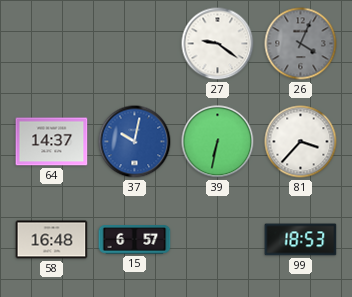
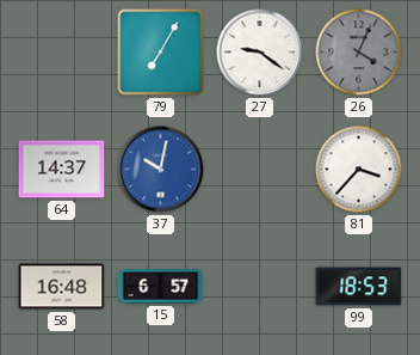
79: none -> 7:05 (161, 53)
39: 6:32 -> none (218, 142)
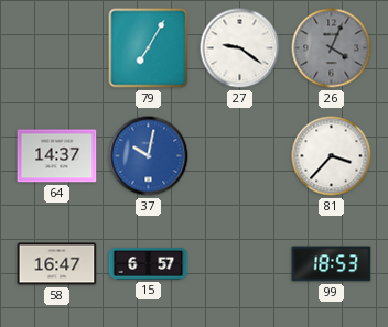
58: 16:48 -> 16:47 (57, 264)
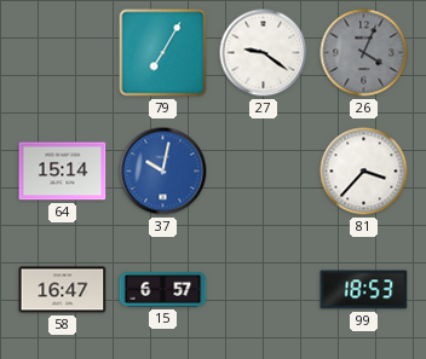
64: 14:37 -> 15:14 (63, 172)
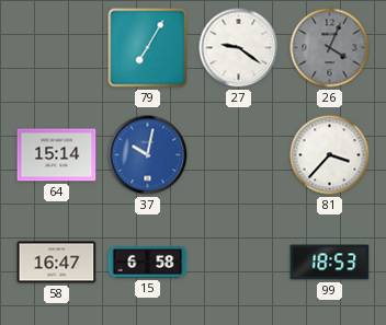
15: 6:57 -> 6:58 (148, 263)
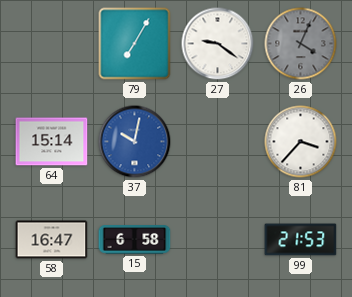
99: 18:53 -> 21:53 (301, 240)
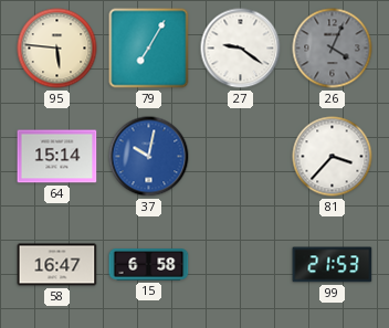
95: none -> 5:46 (57, 49)
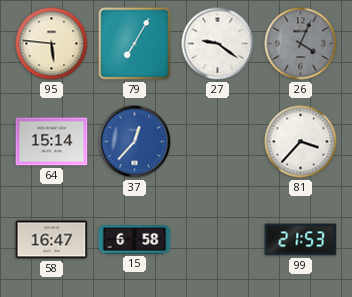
37: 10:02 -> 12:37 (135, 142)
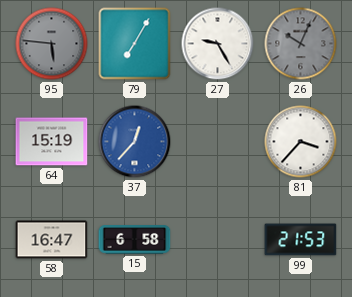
95 dial: cream -> grey (52, 44)
27: 9:21 -> 9:25 (218, 44)
26: 4:04 -> 10:04 (301, 44)
64: 15:14 -> 15:19 (52, 142)
